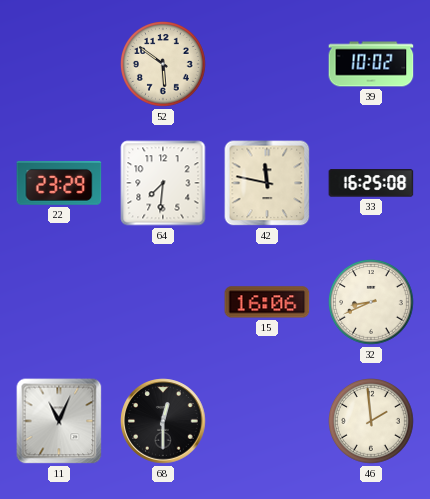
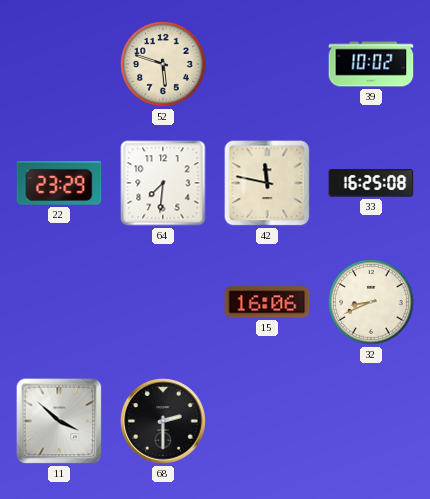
52: 5:51 -> 5:48 (164, 65)
11: 11:04 -> 3:52 (59, 421)
68: 12:30 -> 2:30 (163, 421)
46: 1:59 -> none (372, 422)
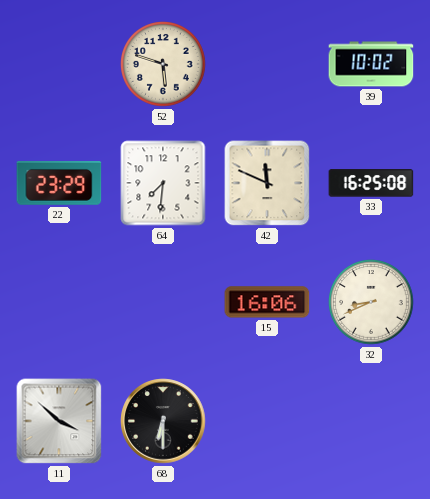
42: 11:47 -> 11:49 (267, 183)
68: 2:30 -> 6:30 (163, 421)
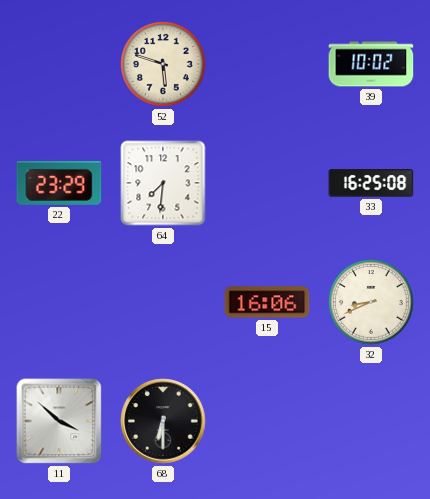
42: 11:49 -> none (267, 183)
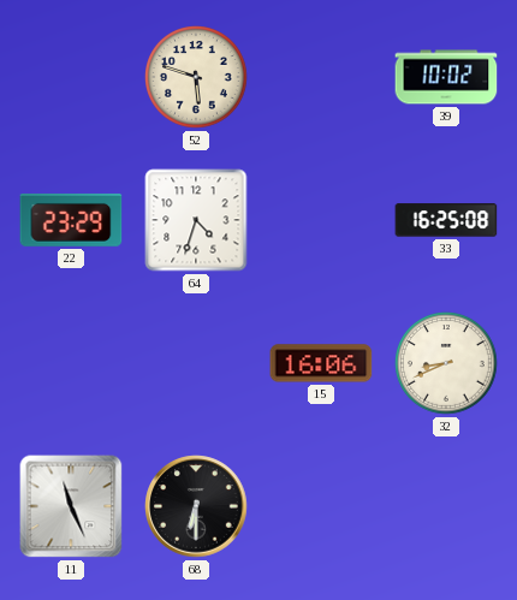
64: 7:31 -> 4:33 (196, 220)
11: 3:52 -> 11:26 (71, 506)
